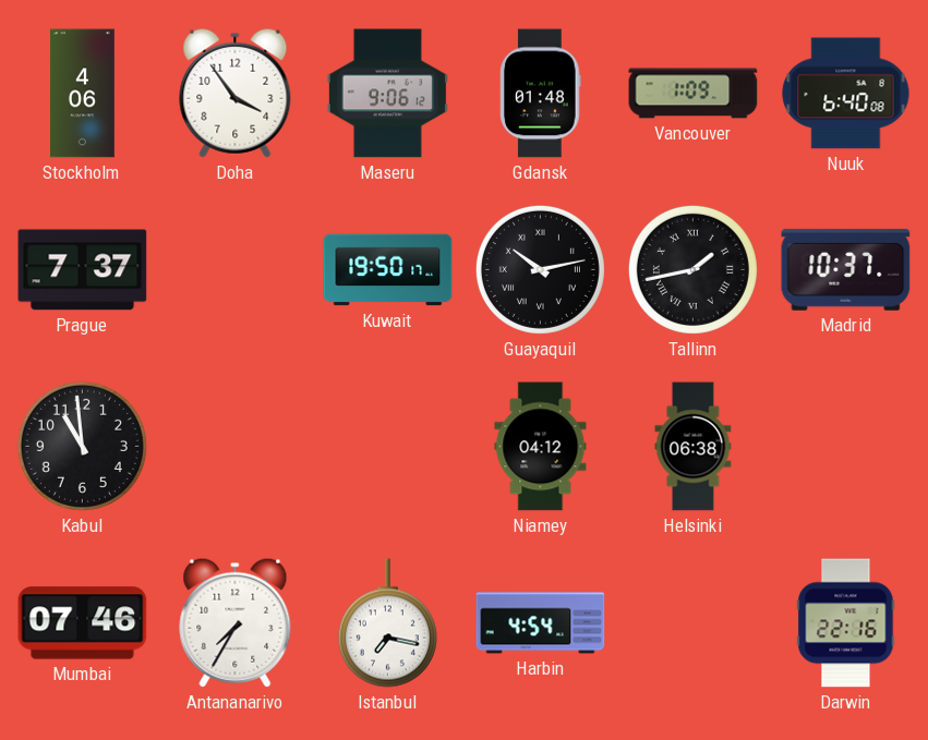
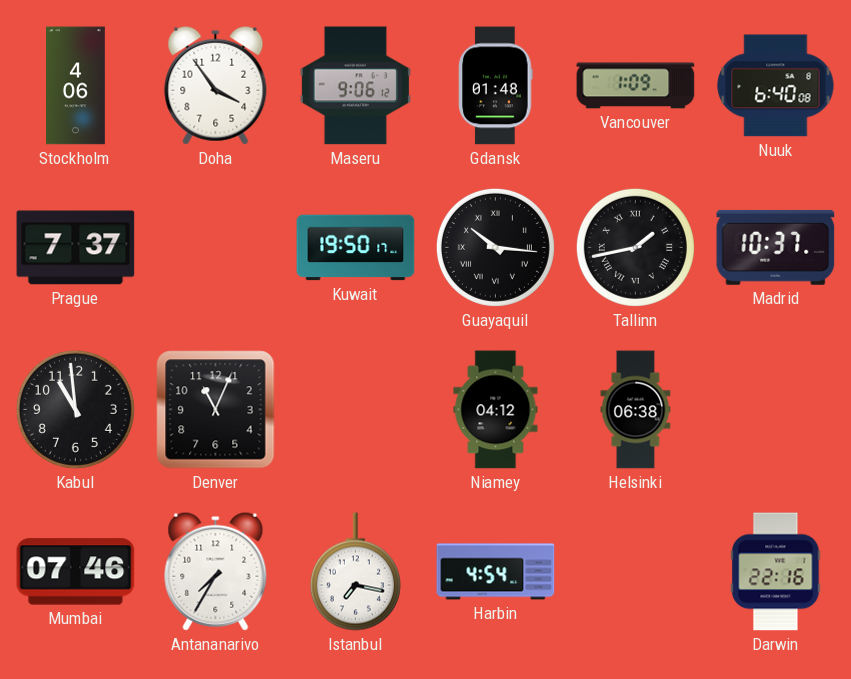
Guayaquil: 10:13 -> 10:16 (495, 247)
Denver: none -> 11:04 (216, 410)
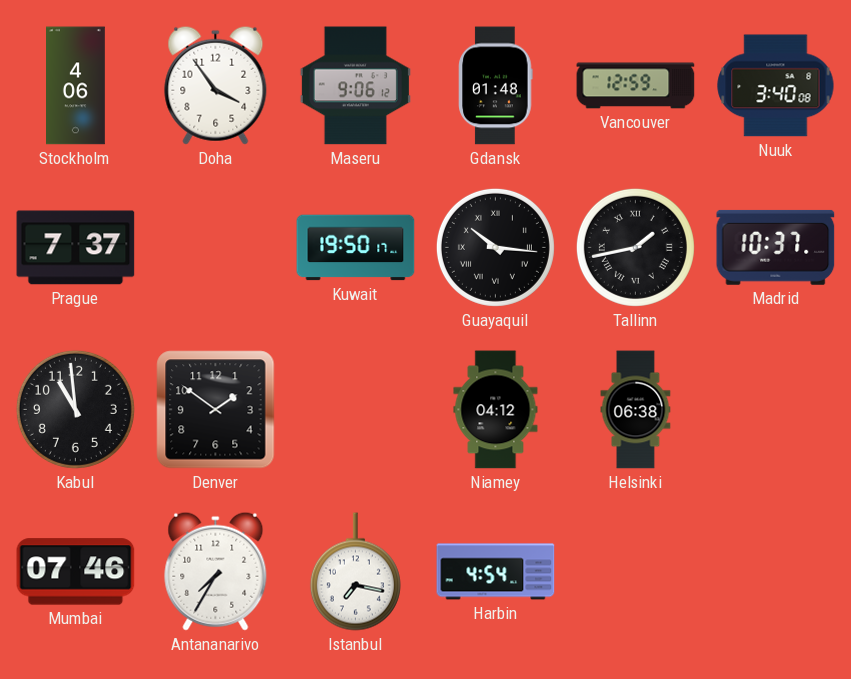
Vancouver: 1:09 -> 12:59 (636, 86)
Nuuk: 6:40 -> 3:40 (776, 86)
Denver: 11:04 -> 1:51 (216, 410)
Darwin: 22:16 -> none (776, 572)
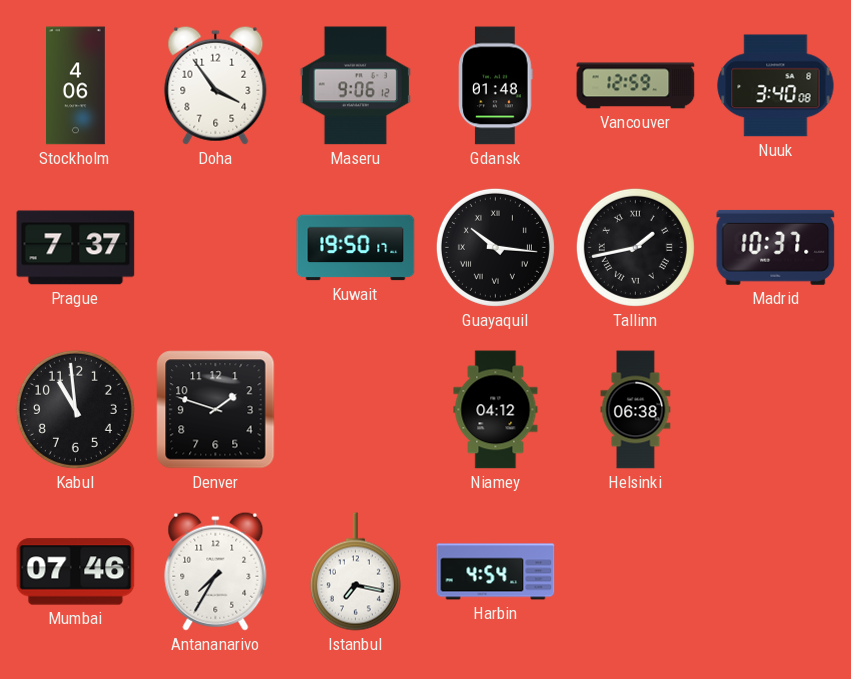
Denver: 1:51 -> 1:48 (216, 410)
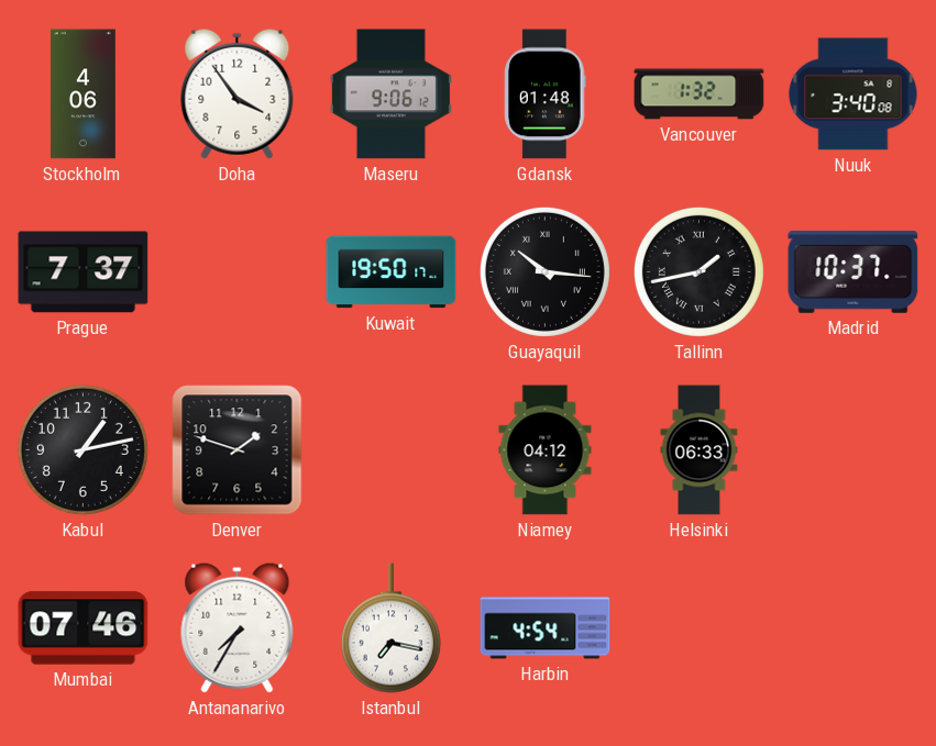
Vancouver: 12:59 -> 1:32 (700, 94)
Kabul: 10:59 -> 1:13 (82, 449)
Helsinki: 06:38 -> 06:33 (700, 450)
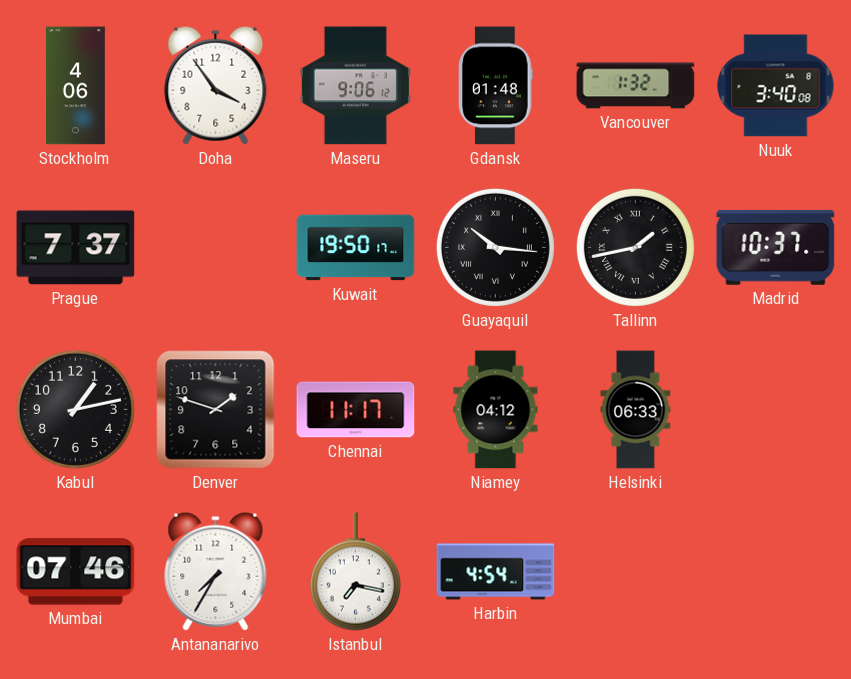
Chennai: none -> 11:17 (356, 410)
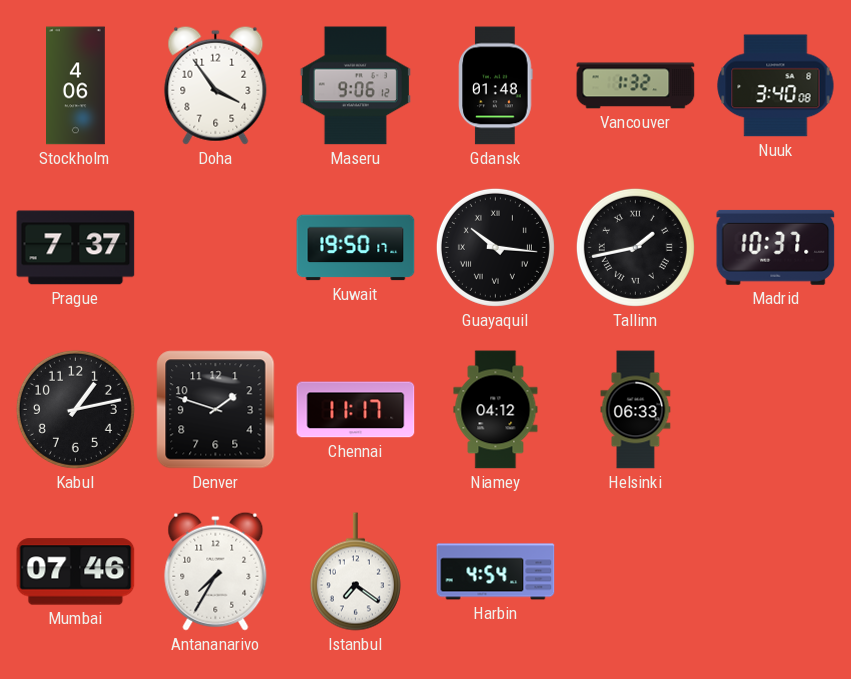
Istanbul: 7:17 -> 7:21 (355, 572)
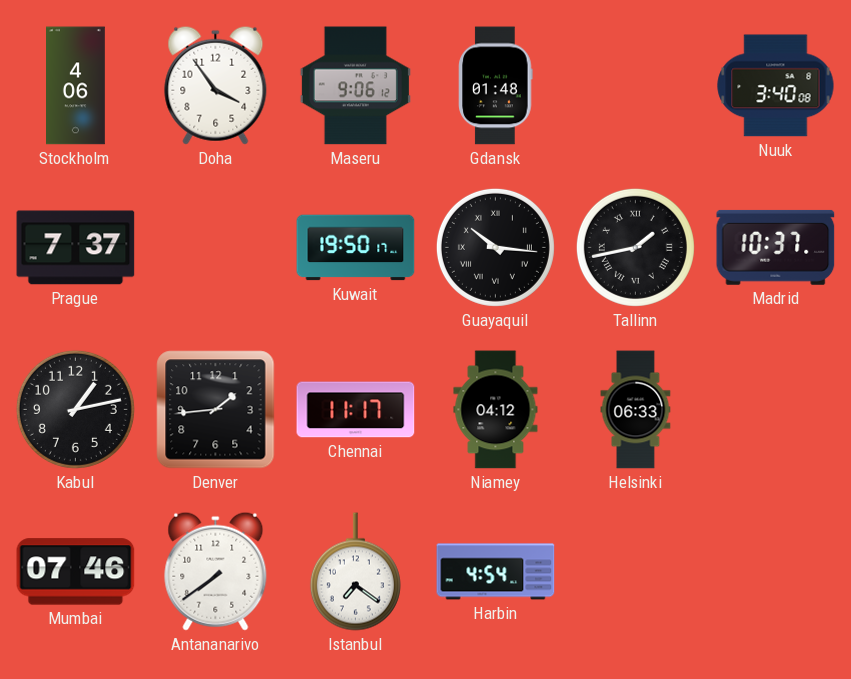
Vancouver: 1:32 -> none (636, 86)
Denver: 1:48 -> 1:44 (216, 410)
Antananarivo: 7:35 -> 7:39 (216, 571)
